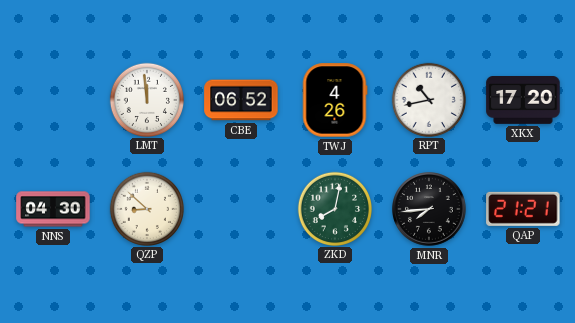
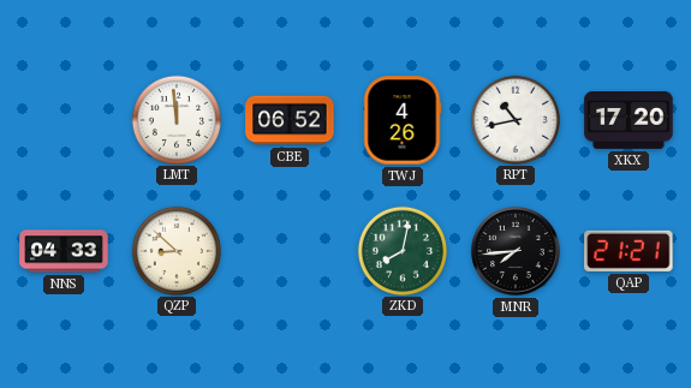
NNS: 04:30 -> 04:33 (64, 251)
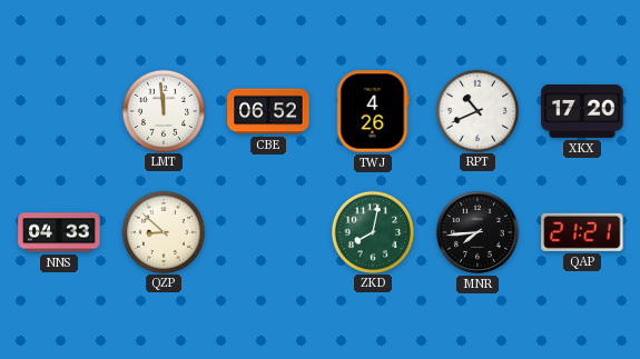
RPT: 10:43 -> 10:41 (476, 110)
